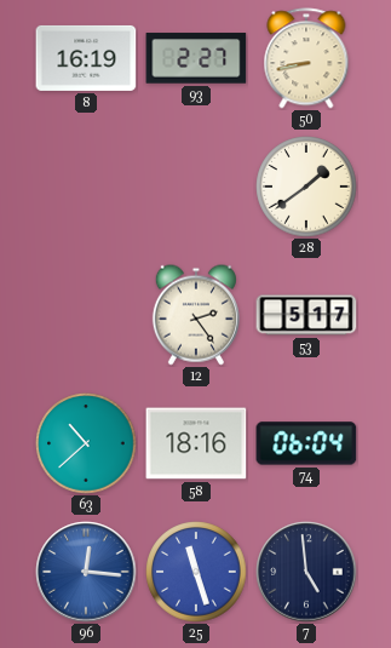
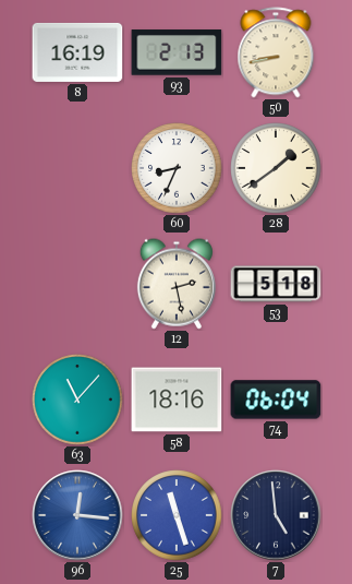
93: 2:27 -> 2:13 (177, 52)
60: none -> 8:34 (177, 168)
12: 2:24 -> 2:28 (177, 284)
53: 5:17 -> 5:18 (276, 284)
63: 10:38 -> 11:07 (77, 400)
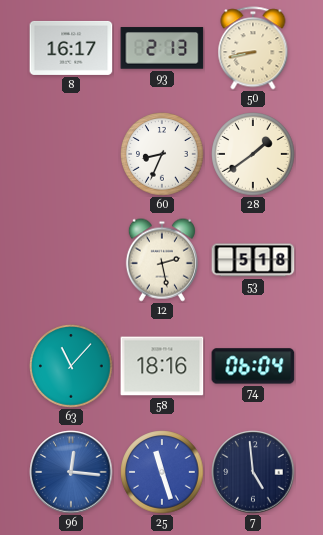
8: 16:19 -> 16:17 (71, 48)
